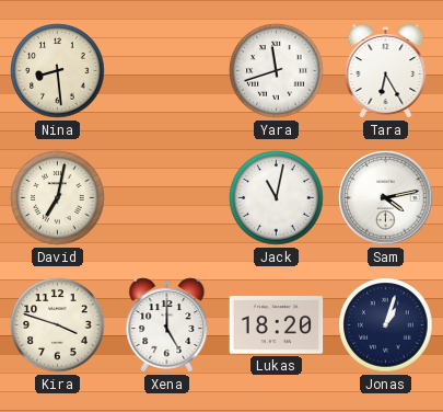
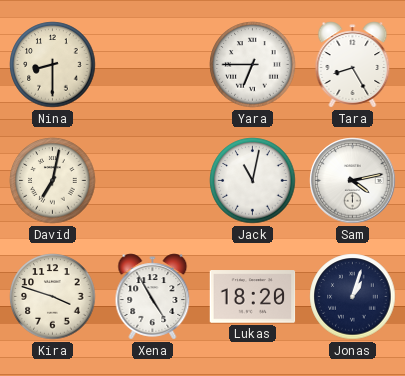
Nina: 8:29 -> 8:30 (53, 65)
Yara: 11:42 -> 6:45 (253, 65)
Tara: 6:25 -> 8:25 (353, 65)
Xena: 5:00 -> 4:55 (153, 297)
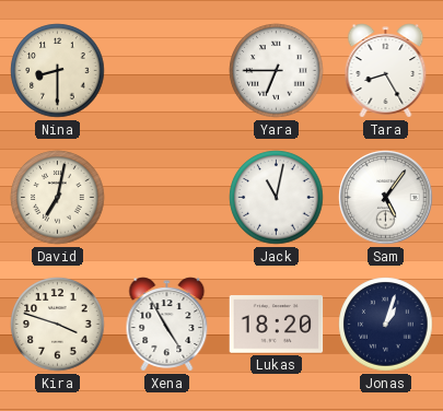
Sam: 4:13 -> 5:06 (386, 198)
